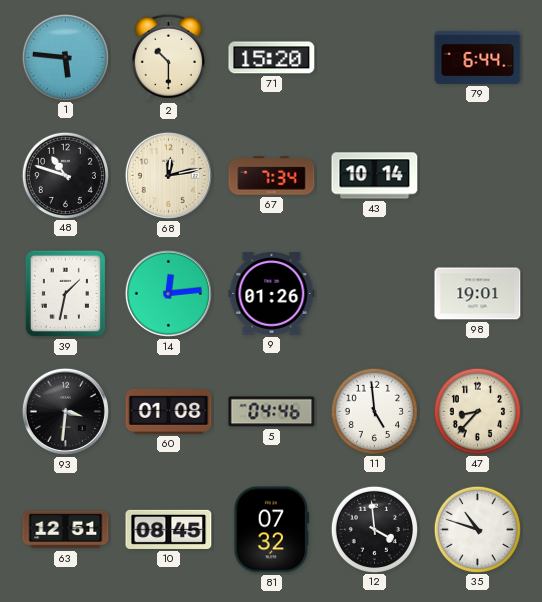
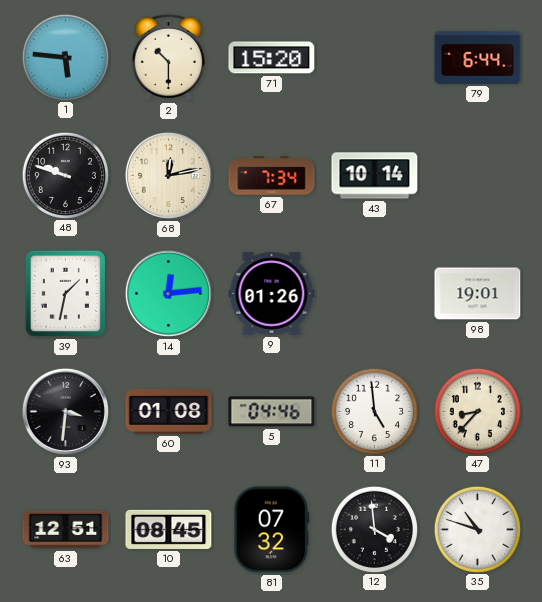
48: 10:48 -> 9:48 (65, 175)
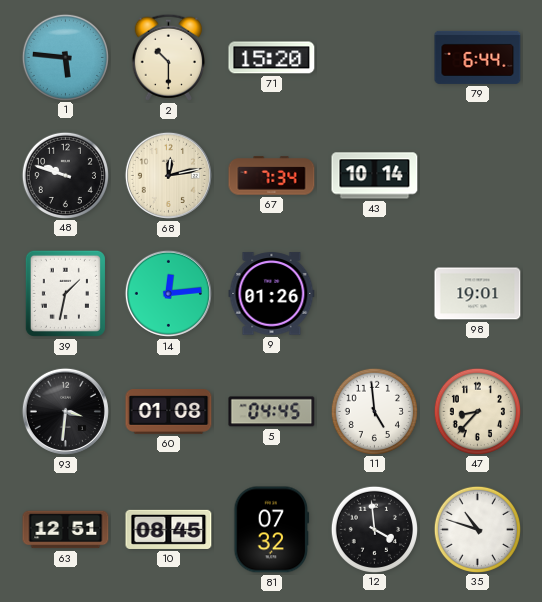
5: 04:46 -> 04:45 (272, 412)
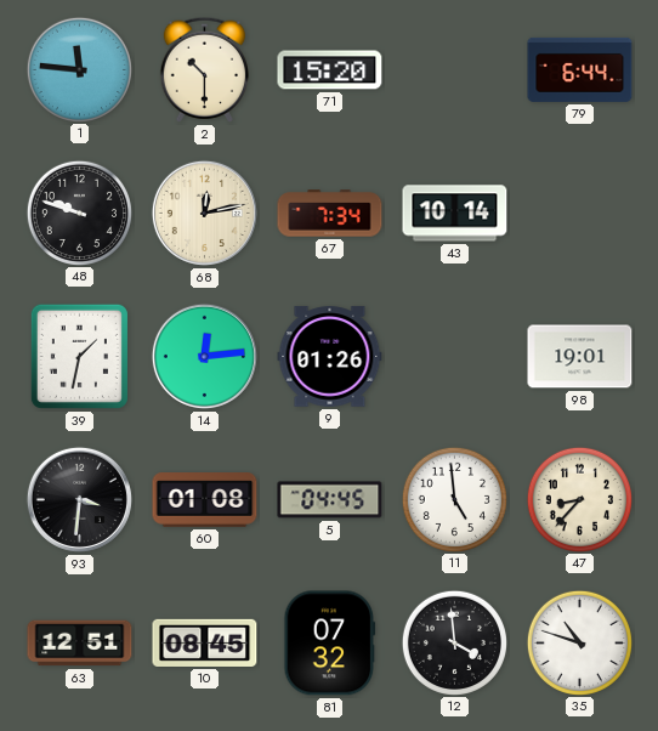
1: 5:46 -> 11:46 (79, 69)
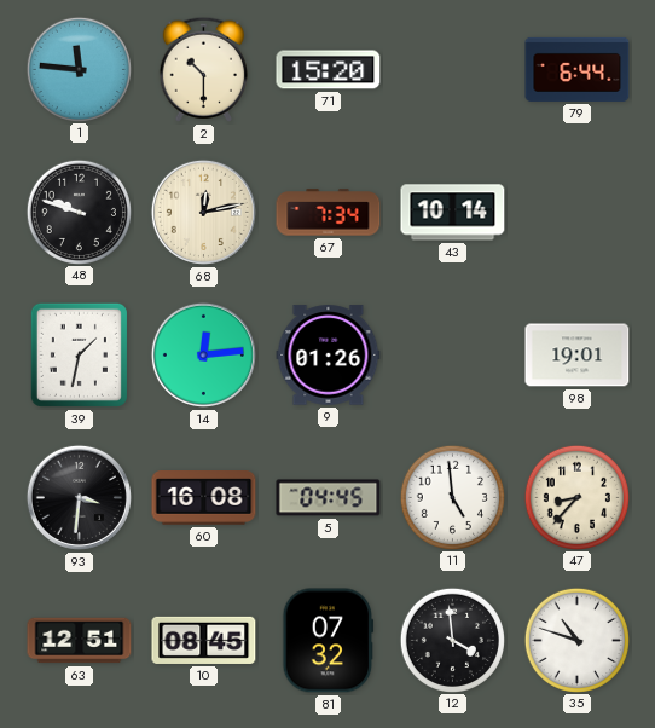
60: 01:08 -> 16:08 (204, 498)
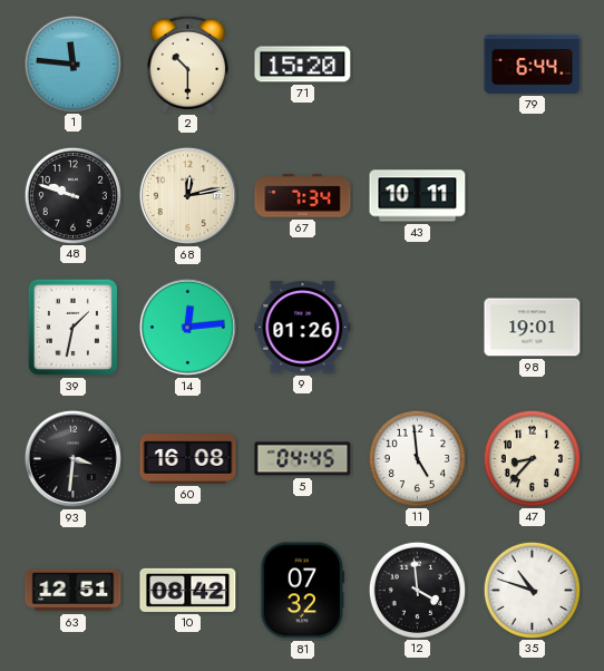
43: 10:14 -> 10:11 (418, 196)
10: 08:45 -> 08:42 (188, 590)
